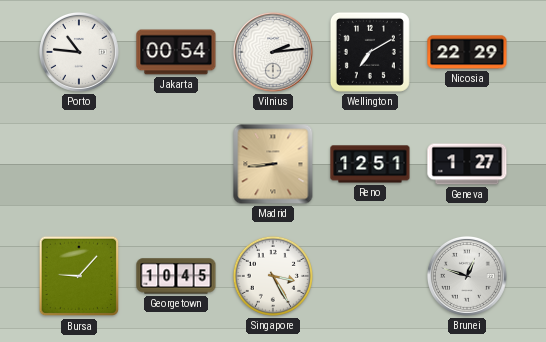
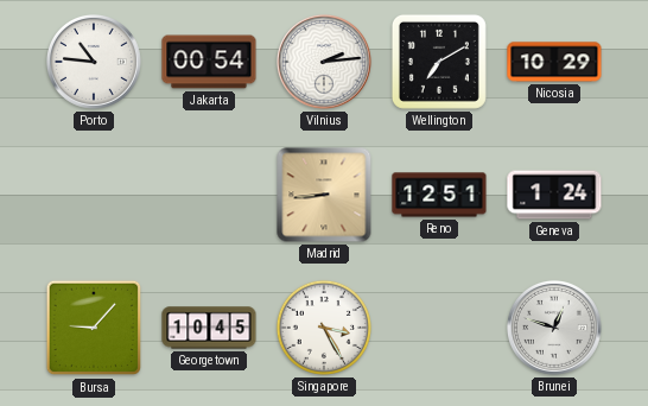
Nicosia: 22:29 -> 10:29 (554, 62)
Geneva: 1:27 -> 1:24 (554, 195)
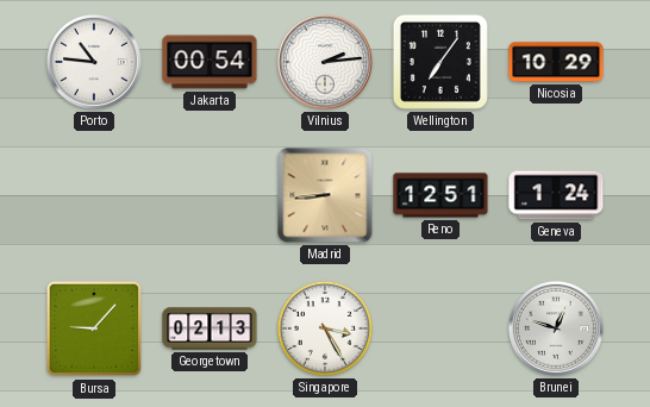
Wellington: 7:10 -> 7:06 (440, 62)
Georgetown: 10:45 -> 02:13 (210, 328)
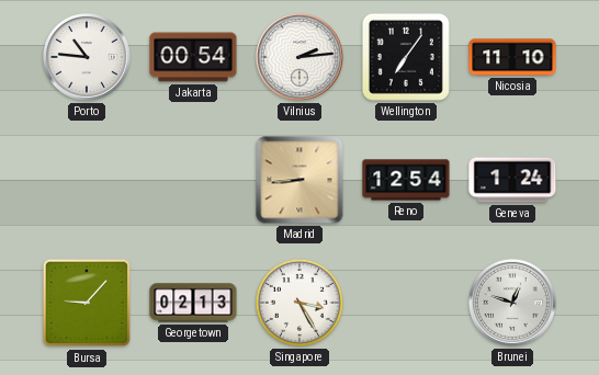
Nicosia: 10:29 -> 11:10 (512, 57)
Reno: 12:51 -> 12:54 (406, 180)
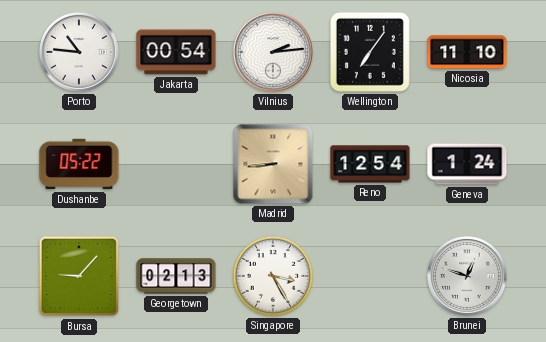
Dushanbe: none -> 05:22 (79, 164)
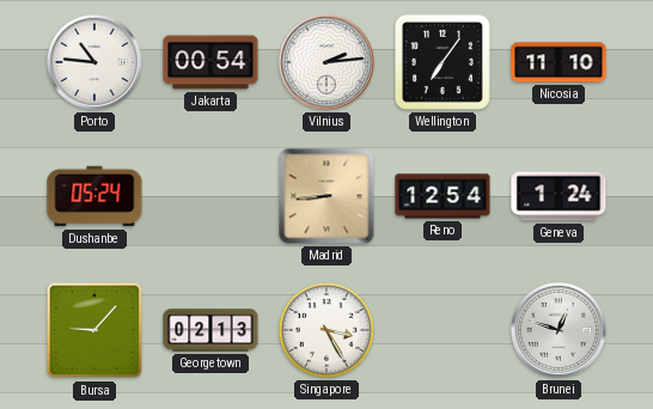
Dushanbe: 05:22 -> 05:24 (94, 196)
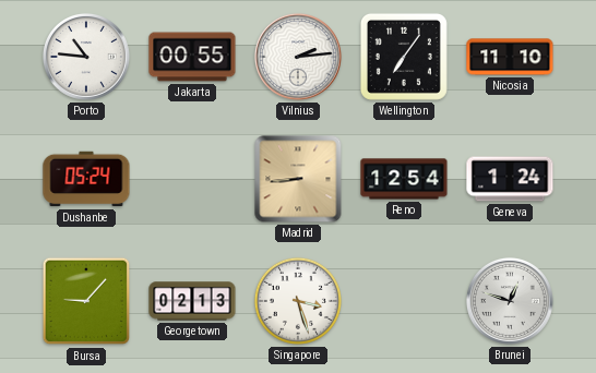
Jakarta: 00:54 -> 00:55 (192, 57)
Singapore: 3:25 -> 3:27 (298, 301)
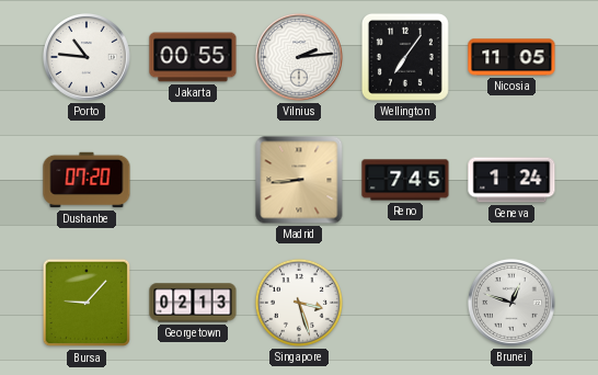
Nicosia: 11:10 -> 11:05 (511, 57)
Dushanbe: 05:24 -> 07:20 (87, 180)
Reno: 12:54 -> 7:45 (405, 180)
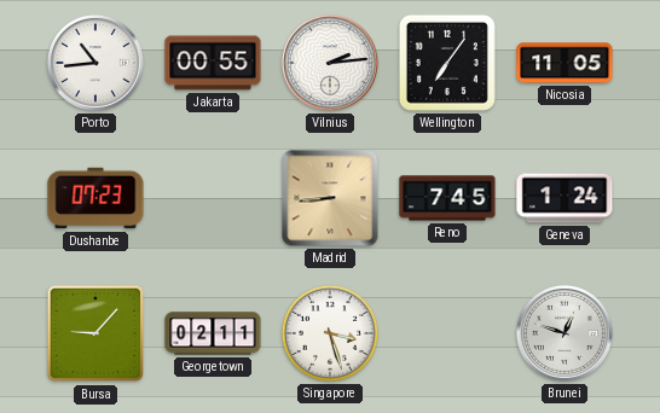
Porto: 10:46 -> 10:44 (95, 63)
Dushanbe: 07:20 -> 07:23 (95, 198)
Georgetown: 02:13 -> 02:11 (213, 333)
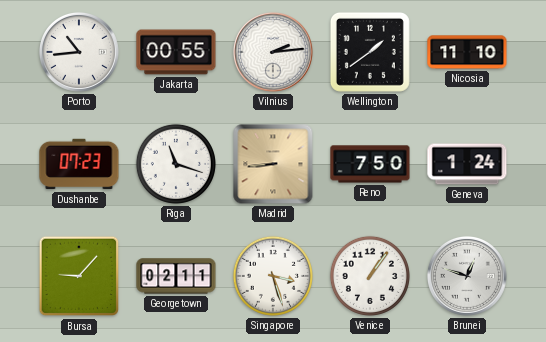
Wellington: 7:06 -> 1:39 (370, 52)
Nicosia: 11:05 -> 11:10 (467, 52)
Riga: none -> 11:18 (176, 164)
Reno: 7:45 -> 7:50 (370, 164)
Venice: none -> 1:06 (370, 276)
